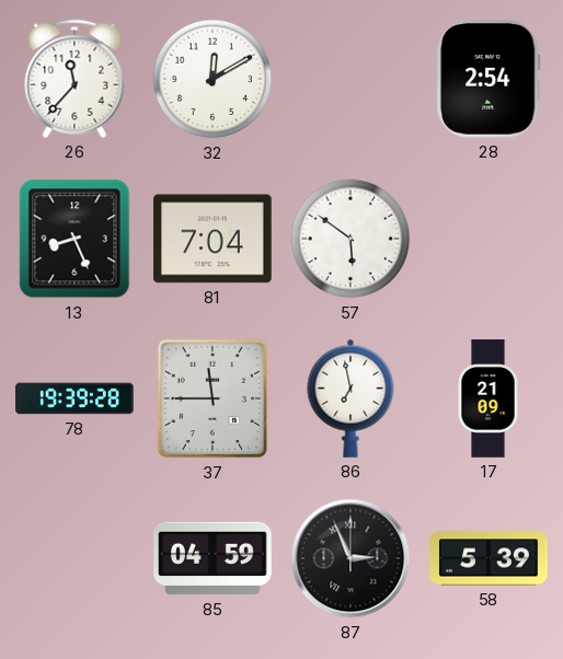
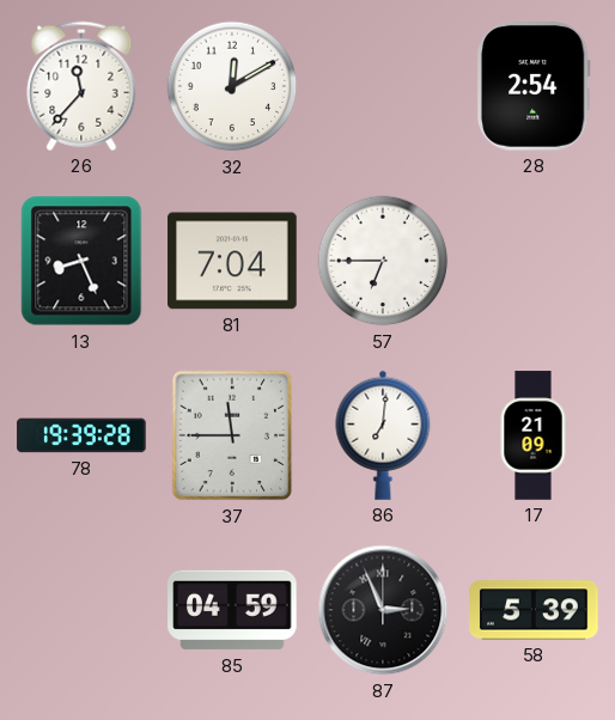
57: 5:51 -> 6:45 (383, 261)
86: 6:58 -> 7:01 (383, 435)
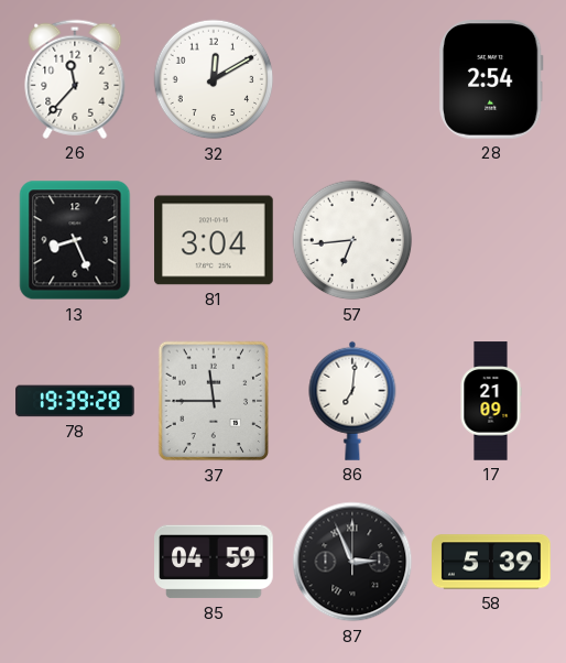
81: 7:04 -> 3:04 (214, 240)
57: 6:45 -> 6:44 (352, 240)
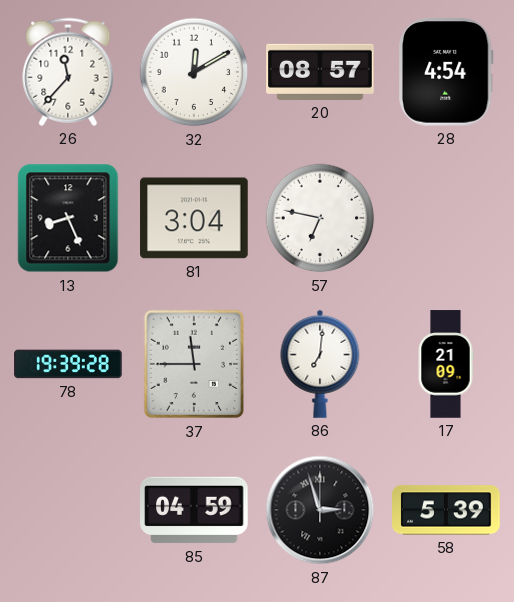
20: none -> 08:57 (320, 72)
28: 2:54 -> 4:54 (446, 72)
57: 6:44 -> 6:47 (320, 218)
87: 2:56 -> 2:57 (320, 510)
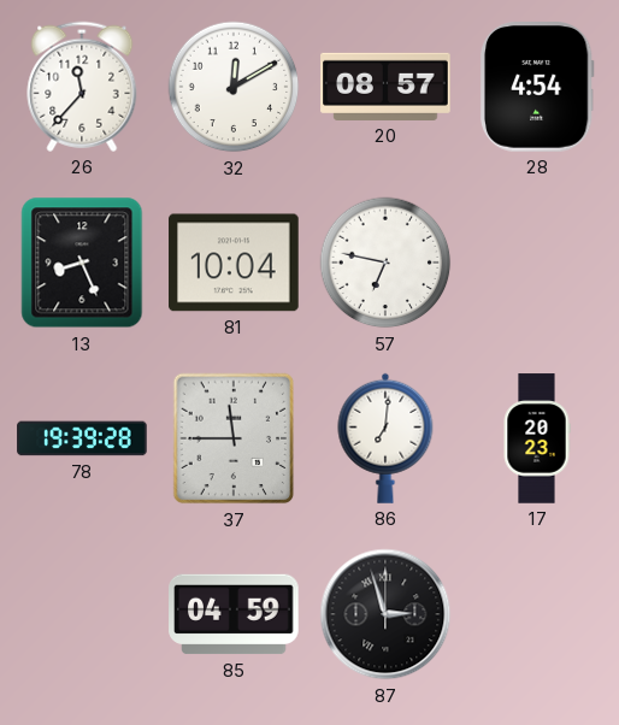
81: 3:04 -> 10:04 (234, 263)
17: 21:09 -> 20:23 (537, 438)
58: 5:39 -> none (446, 510)
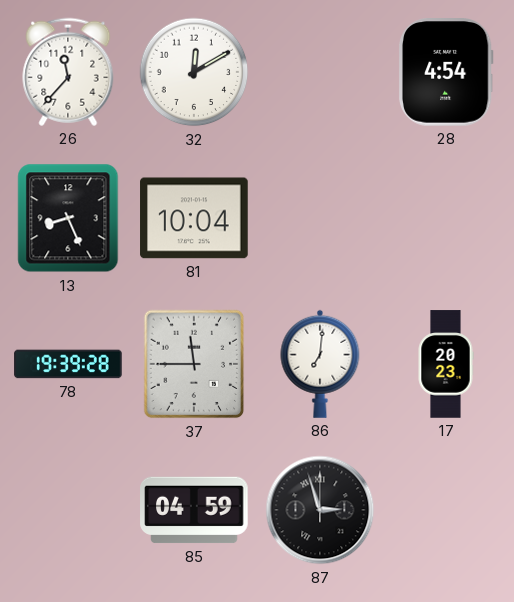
20: 08:57 -> none (385, 87)
57: 6:47 -> none (385, 263)
